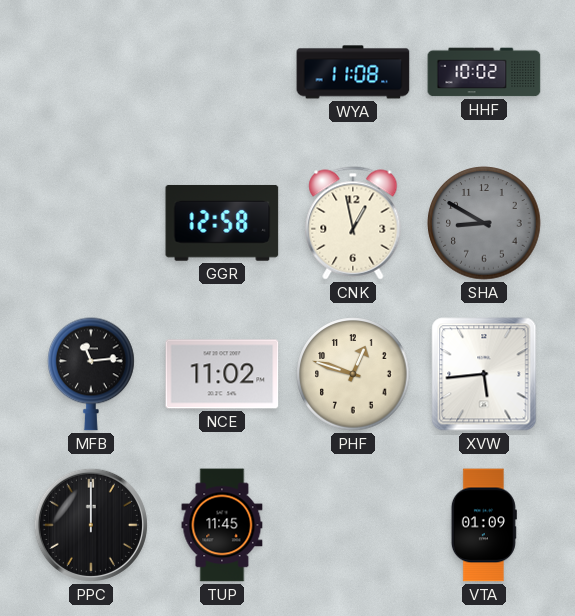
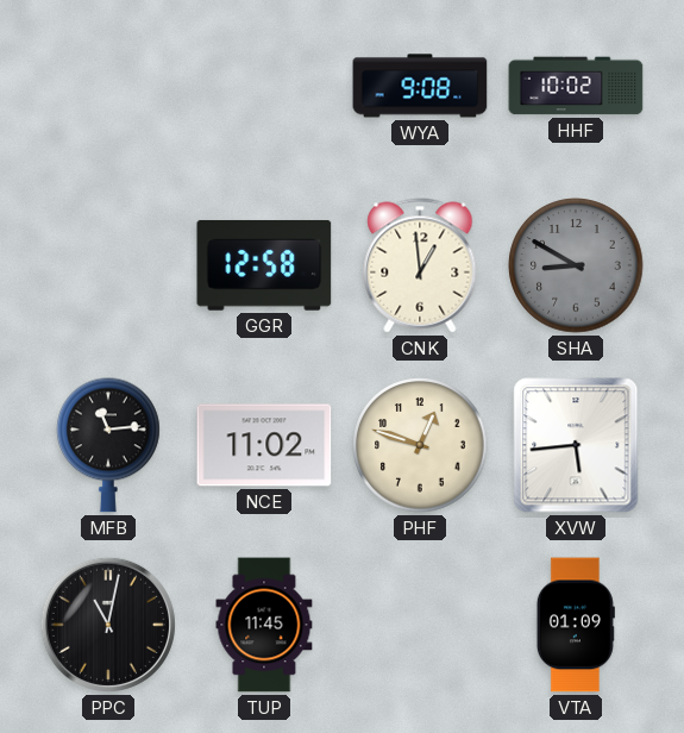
WYA: 11:08 -> 9:08 (420, 86)
CNK: 12:58 -> 12:59 (420, 265)
PPC: 12:00 -> 11:02 (108, 625)
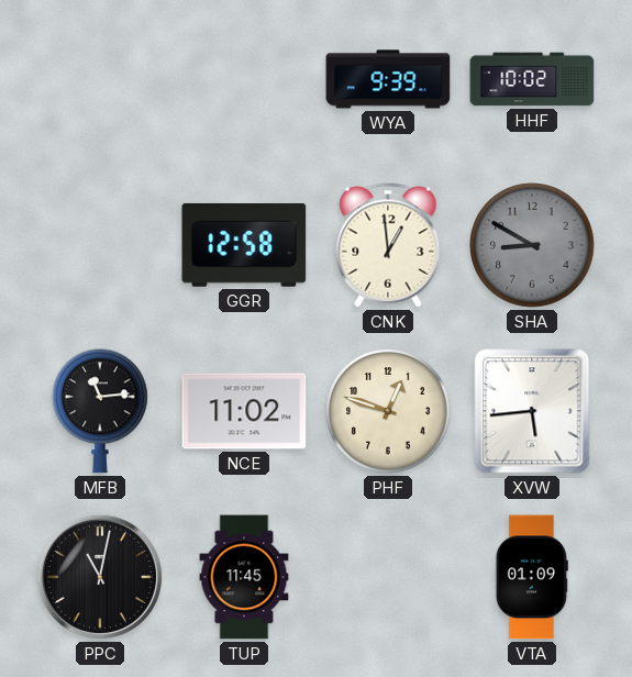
WYA: 9:08 -> 9:39 (388, 79)
